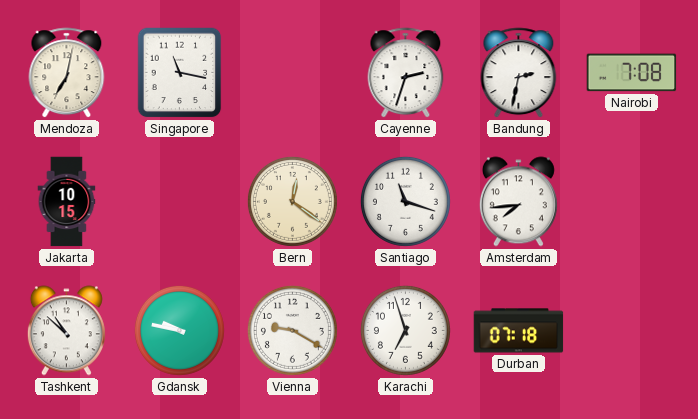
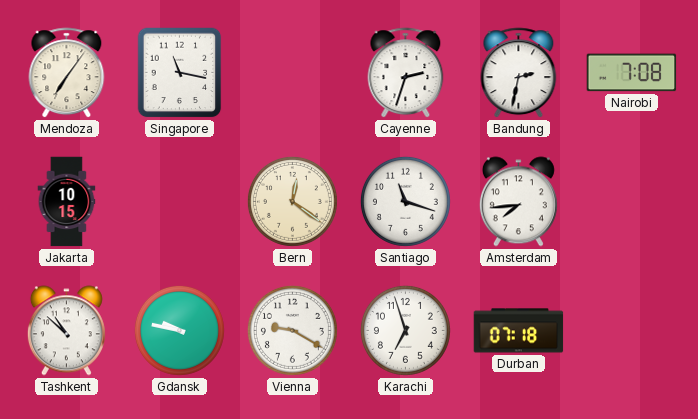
Mendoza: 7:02 -> 7:06 (67, 73)
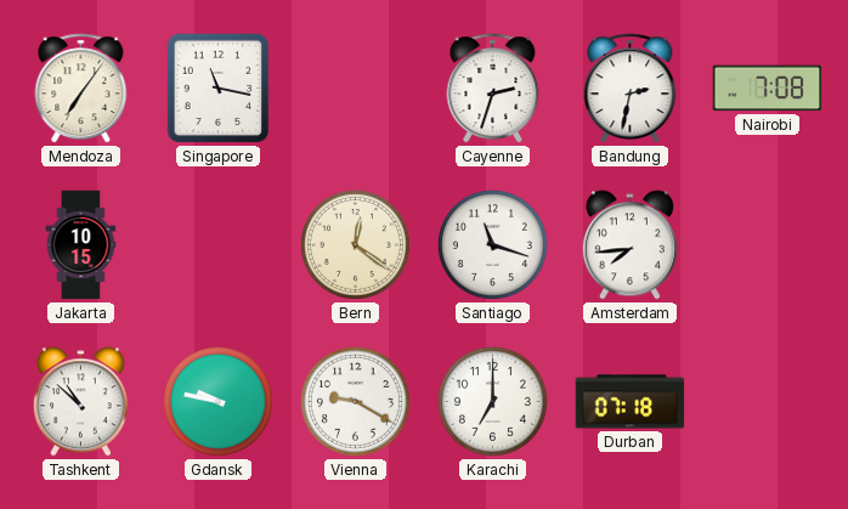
Karachi: 6:57 -> 7:00 (492, 401)
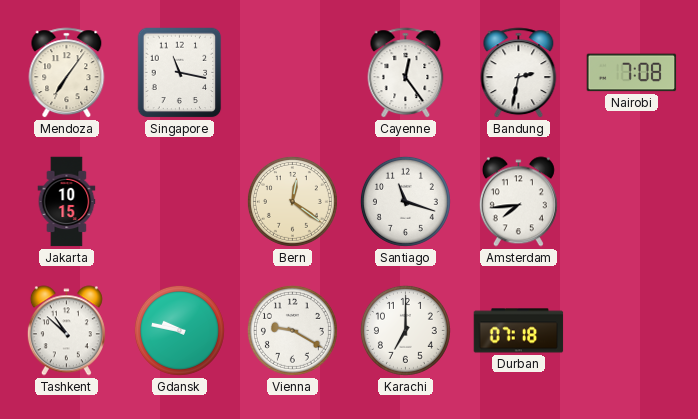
Cayenne: 2:33 -> 12:24 (406, 73)
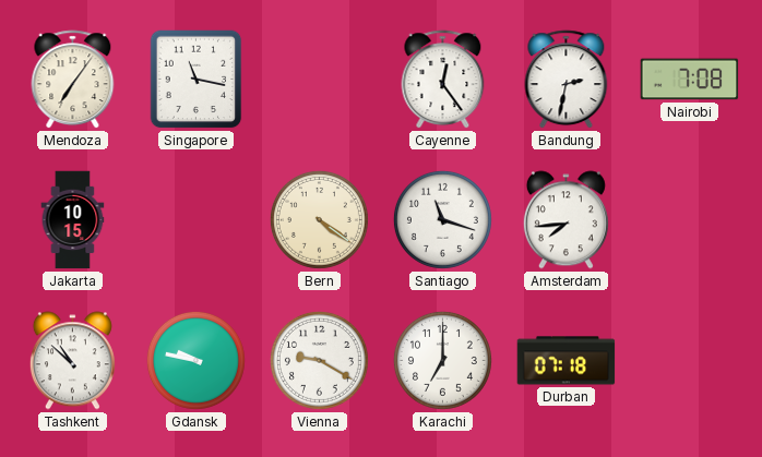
Bern: 12:21 -> 4:21 (319, 219)
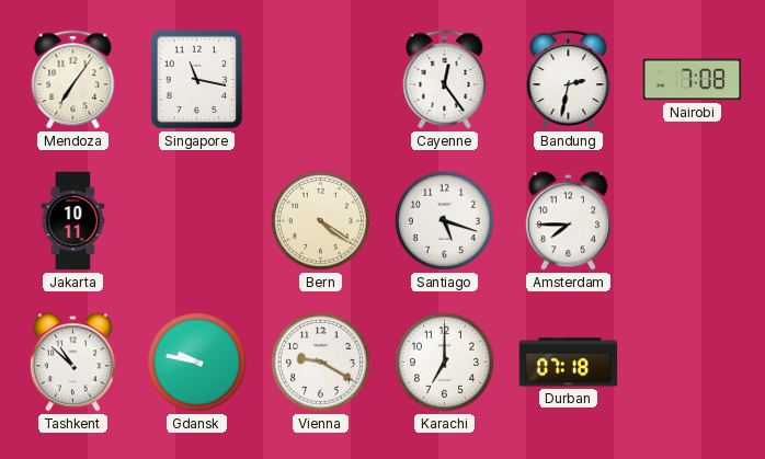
Jakarta: 10:15 -> 10:11 (73, 221)
Santiago: 11:18 -> 5:18 (444, 220)
Amsterdam: 7:44 -> 7:45 (568, 221)
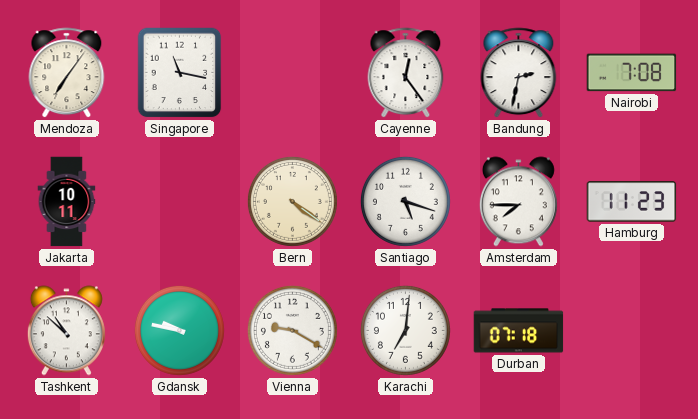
Hamburg: none -> 11:23 (632, 202)
Karachi: 7:00 -> 7:01 (405, 330)
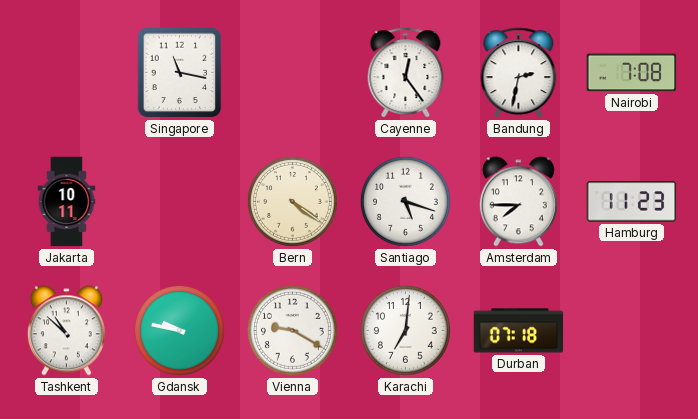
Mendoza: 7:06 -> none (67, 73)
